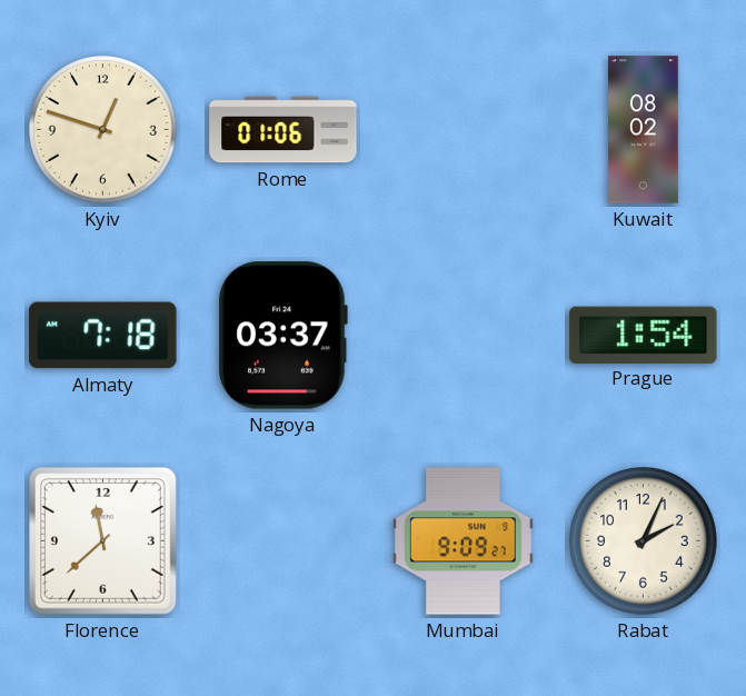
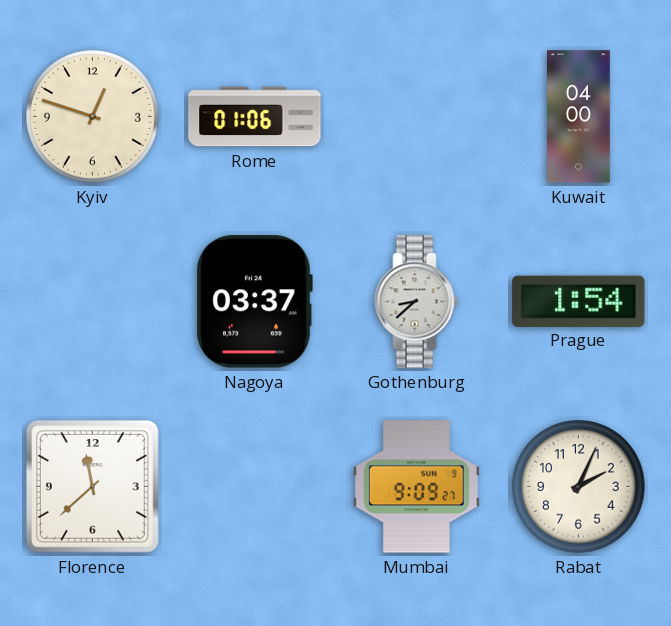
Kuwait: 08:02 -> 04:00 (579, 117)
Almaty: 7:18 -> none (103, 336)
Gothenburg: none -> 8:38 (417, 302)
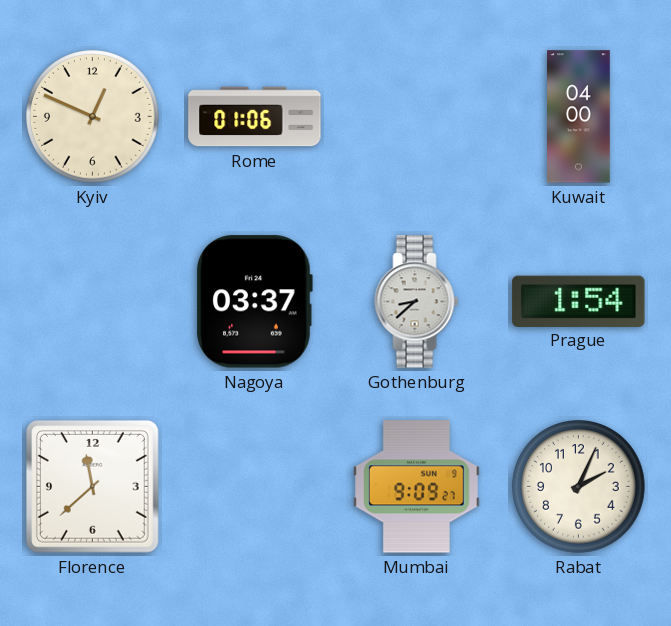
Kyiv: 12:48 -> 12:49 (93, 117)
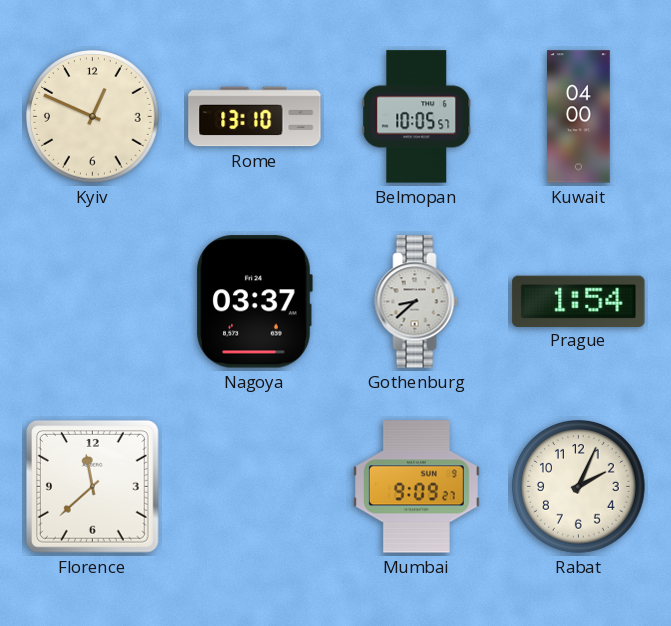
Rome: 01:06 -> 13:10 (255, 117)
Belmopan: none -> 10:05 (417, 117)
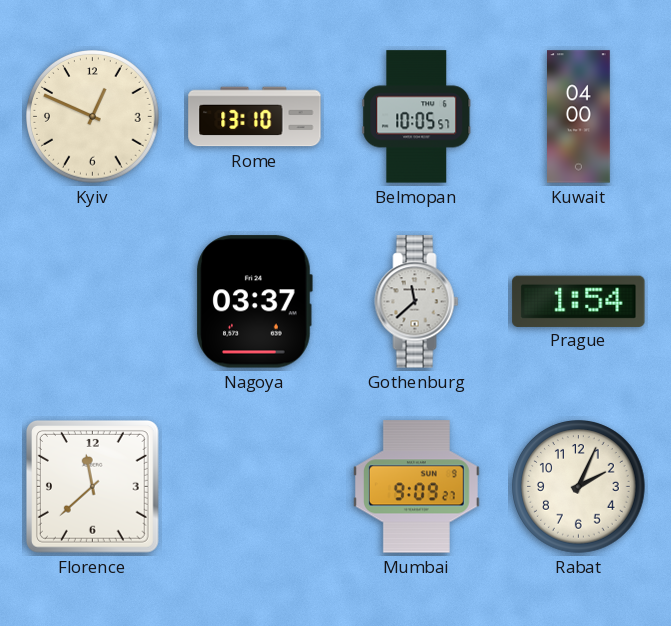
Gothenburg: 8:38 -> 11:38 (417, 302)
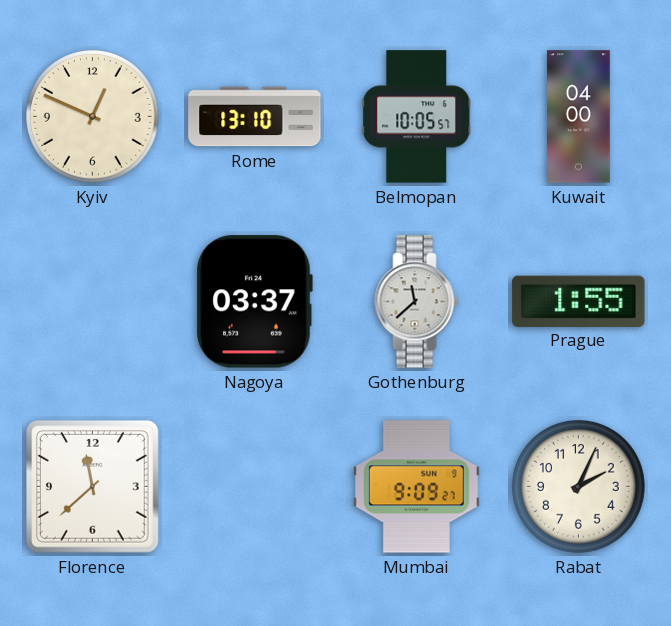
Prague: 1:54 -> 1:55 (579, 301)
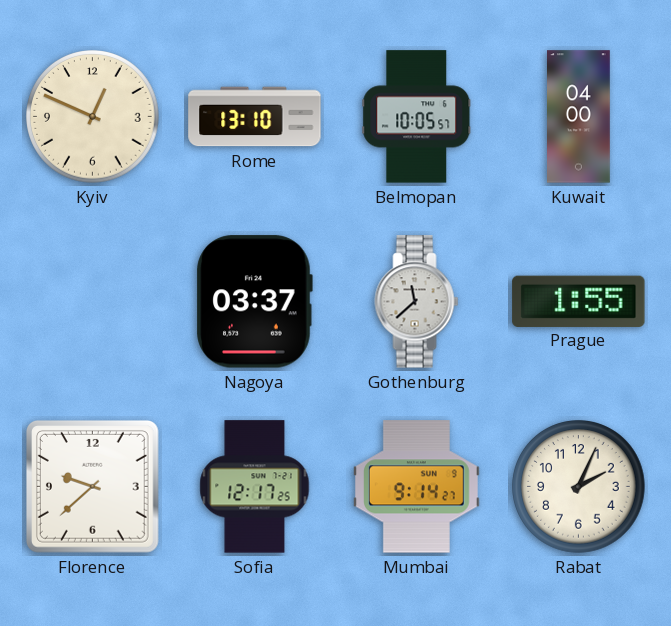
Florence: 11:38 -> 9:38 (92, 486)
Sofia: none -> 12:17 (255, 487)
Mumbai: 9:09 -> 9:14 (416, 487)
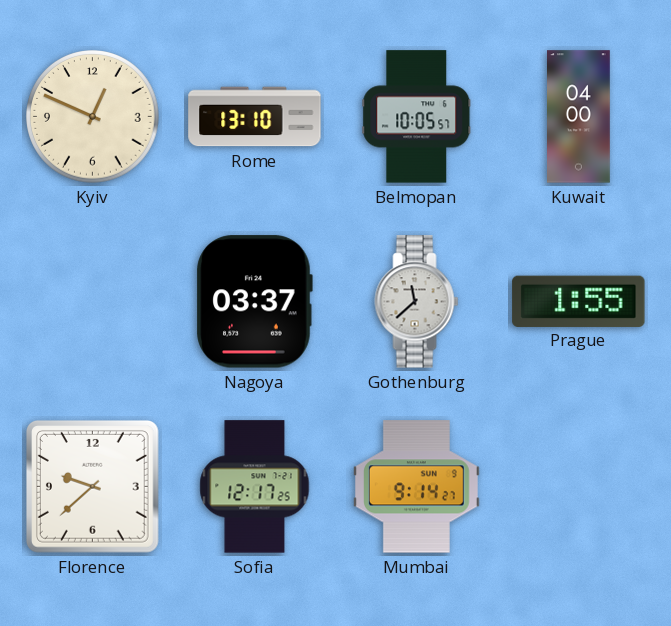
Rabat: 2:04 -> none (579, 487)
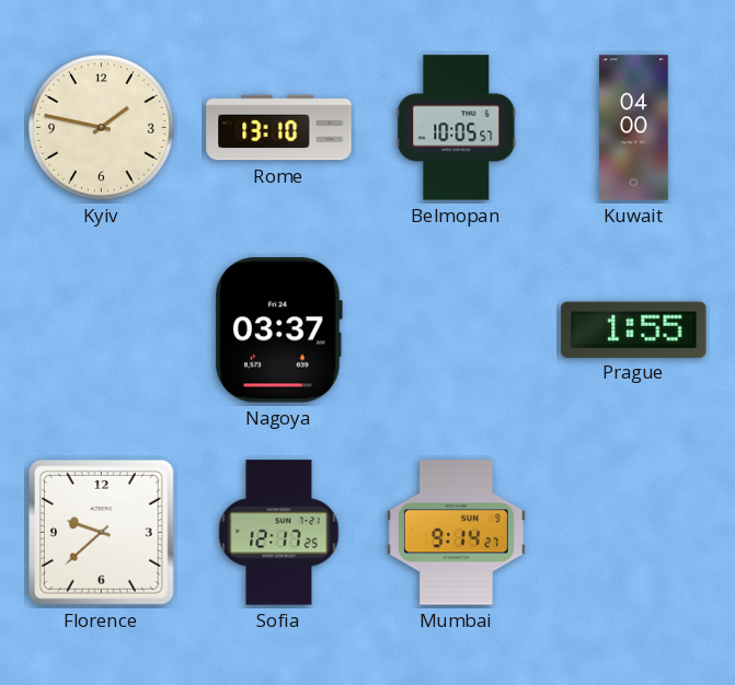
Kyiv: 12:49 -> 1:47 (102, 128)
Gothenburg: 11:38 -> none (417, 302)
